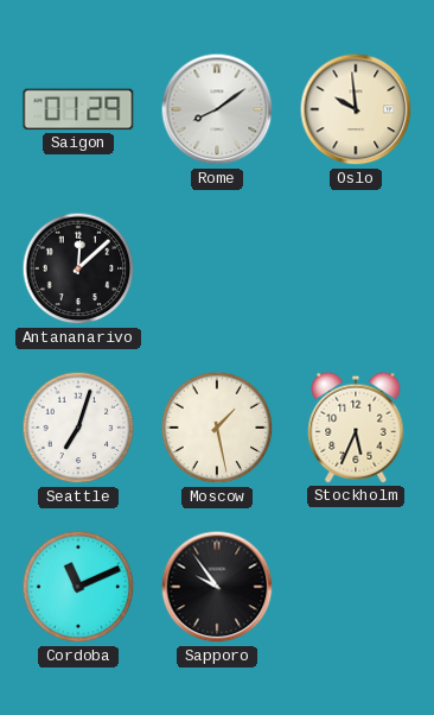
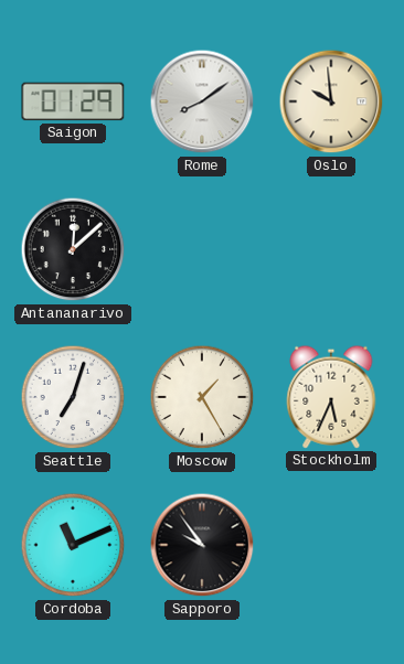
Moscow: 1:28 -> 1:25 (202, 397)
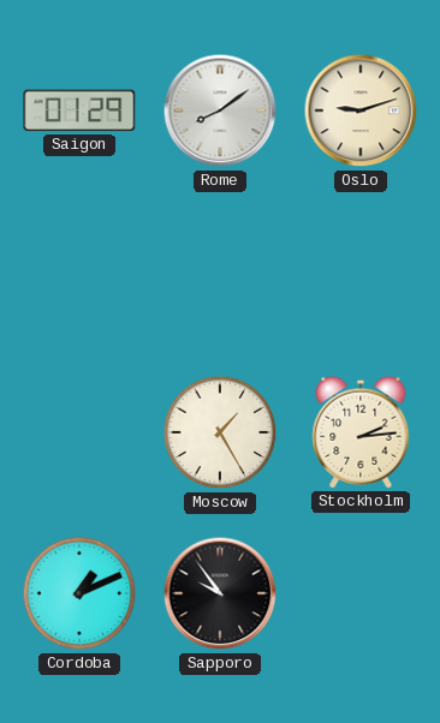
Oslo: 9:59 -> 9:12 (361, 110)
Antananarivo: 12:08 -> none (73, 249)
Seattle: 7:03 -> none (73, 397)
Stockholm: 5:34 -> 2:14 (361, 432)
Cordoba: 11:11 -> 1:11 (79, 593)
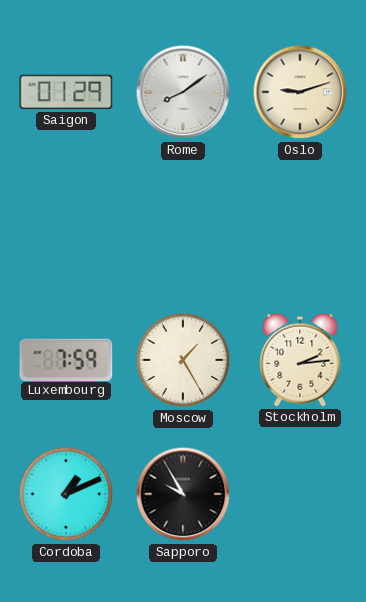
Luxembourg: none -> 7:59 (66, 359)
Sapporo: 9:54 -> 9:55 (183, 494)
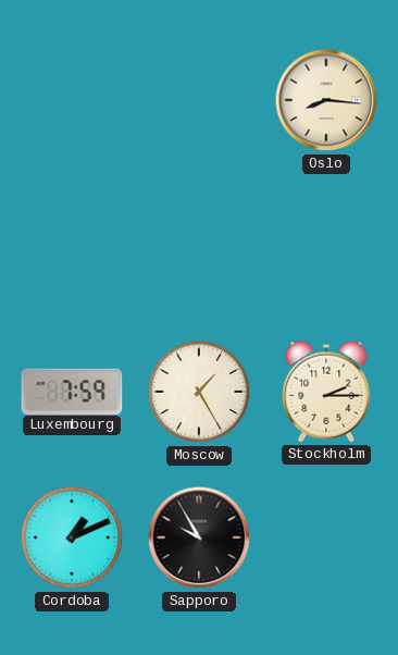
Saigon: 01:29 -> none (66, 92)
Rome: 8:09 -> none (183, 92)
Oslo: 9:12 -> 8:16 (326, 100)
Stockholm: 2:14 -> 2:15 (326, 392)
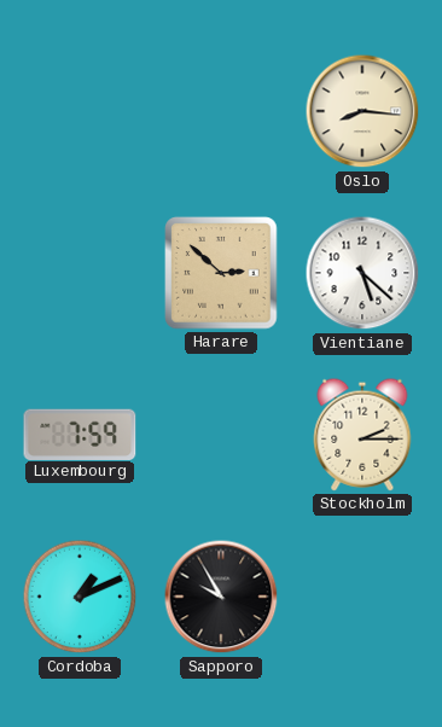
Harare: none -> 2:52 (221, 273)
Vientiane: none -> 5:22 (362, 273)
Moscow: 1:25 -> none (199, 392)
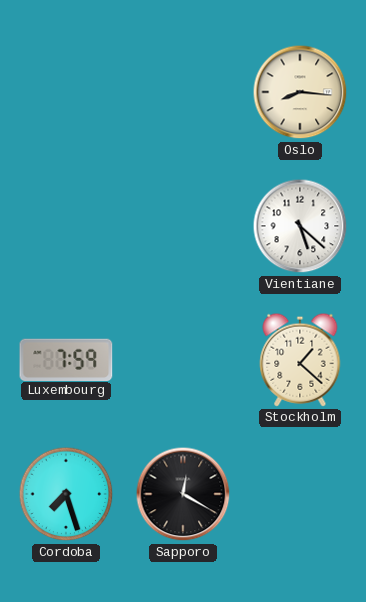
Harare: 2:52 -> none (221, 273)
Stockholm: 2:15 -> 1:22 (300, 360)
Cordoba: 1:11 -> 7:27 (66, 494)
Sapporo: 9:55 -> 12:20 (183, 494)
